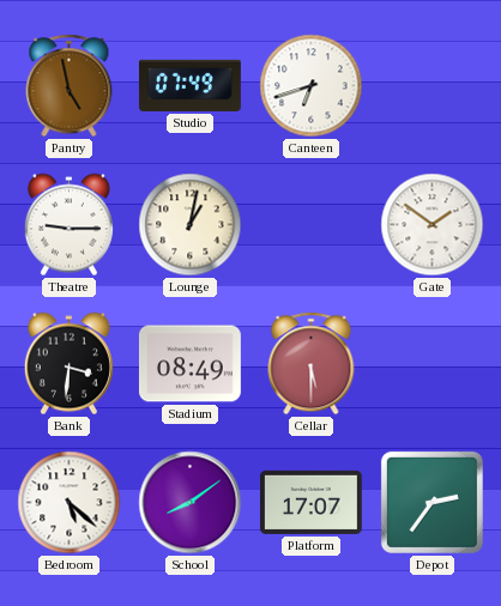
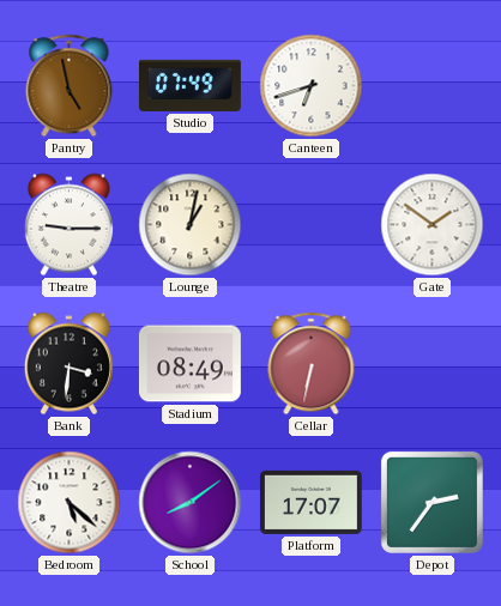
Cellar: 5:30 -> 6:32 (312, 364)
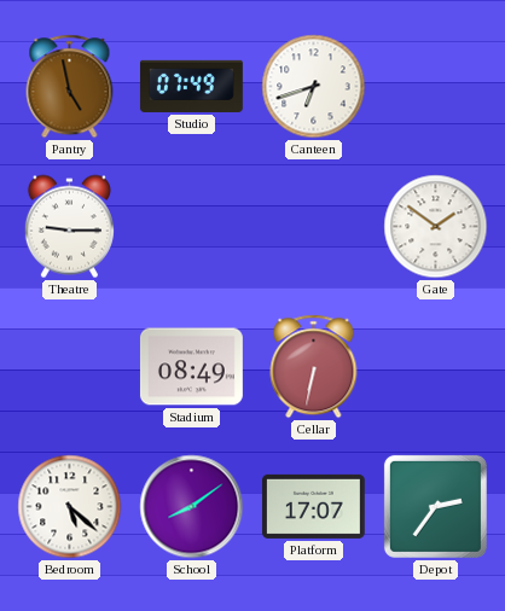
Lounge: 1:02 -> none (191, 225)
Bank: 3:31 -> none (68, 364)
